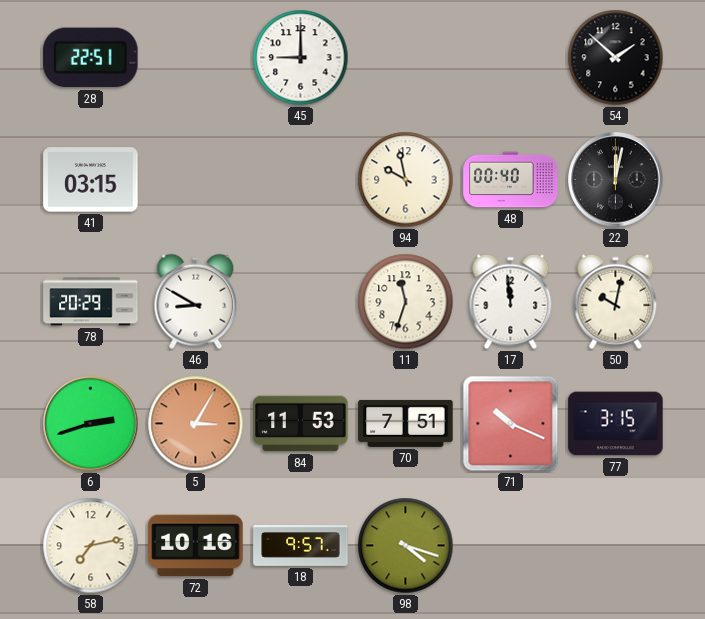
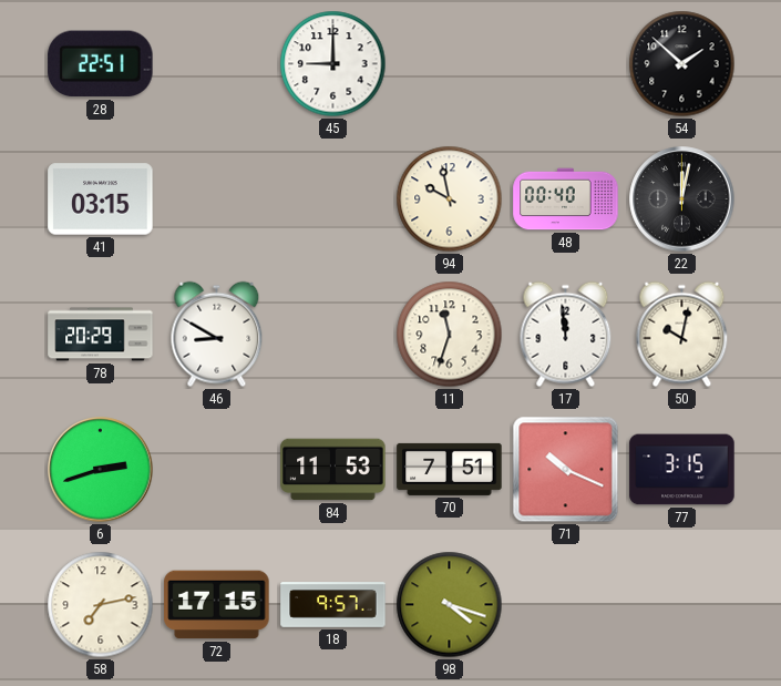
5: 3:05 -> none (196, 424)
72: 10:16 -> 17:15 (217, 605)
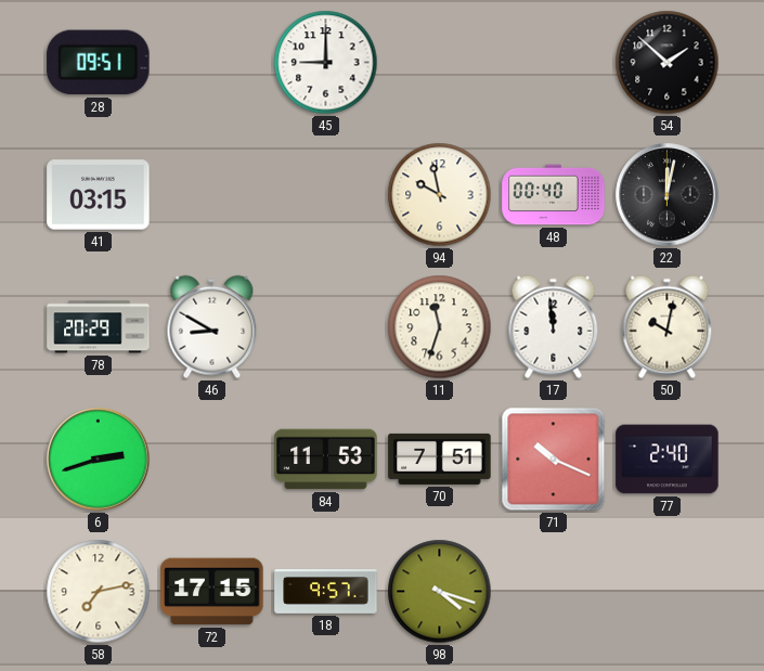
28: 22:51 -> 09:51 (99, 63)
77: 3:15 -> 2:40 (668, 460)
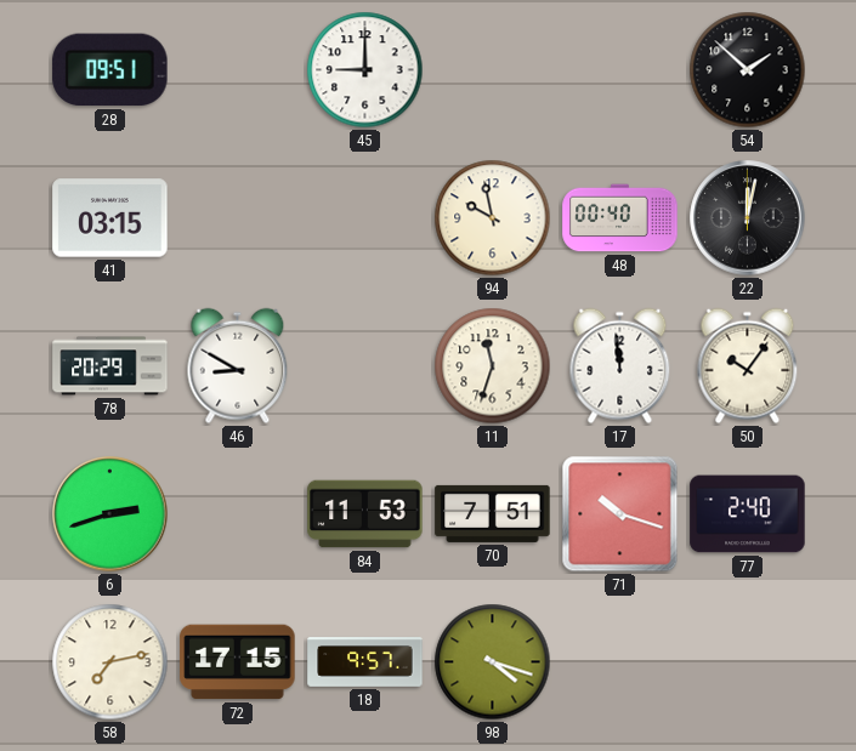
50: 10:02 -> 10:06 (748, 366)
71: 10:19 -> 10:18 (620, 514)
